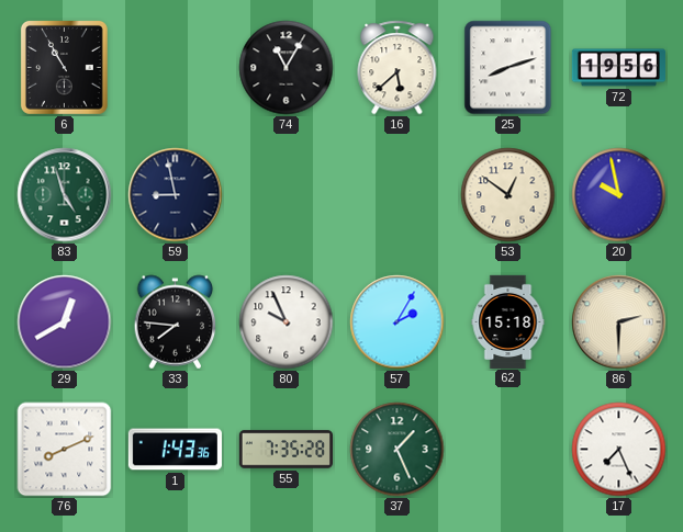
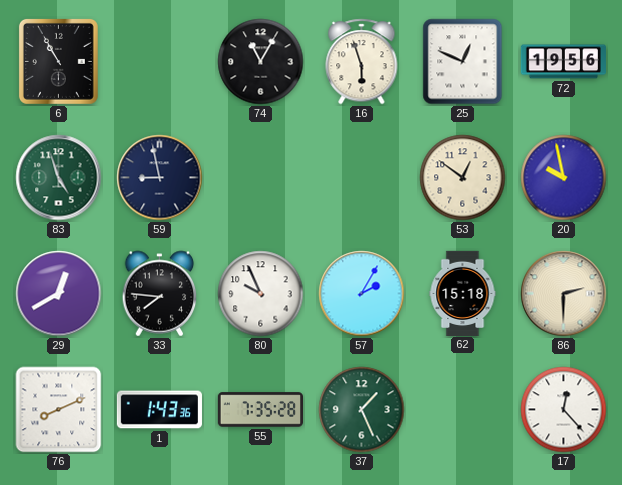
16: 5:38 -> 5:57 (362, 62)
25: 8:12 -> 12:49 (463, 62)
17: 7:26 -> 12:23 (564, 410)
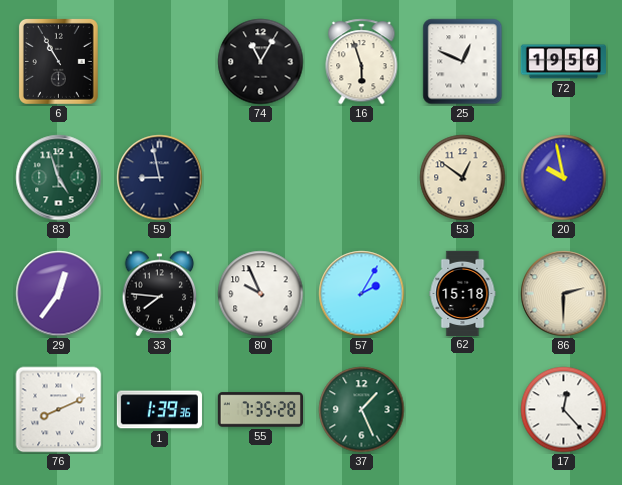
29: 12:40 -> 12:36 (59, 294)
1: 1:43 -> 1:39 (159, 410)
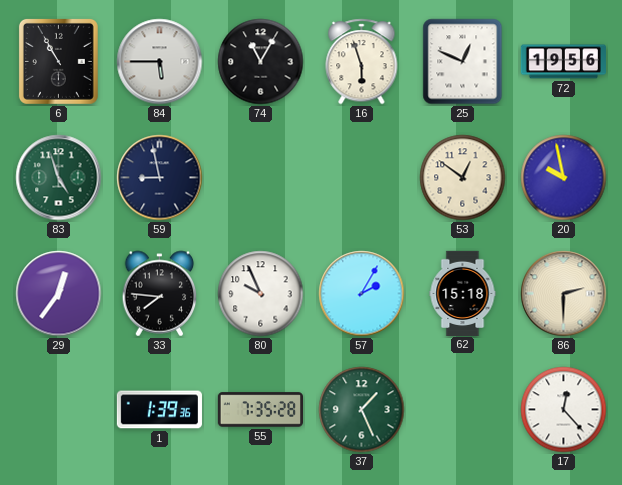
84: none -> 5:45 (160, 62)
76: 8:11 -> none (59, 410)
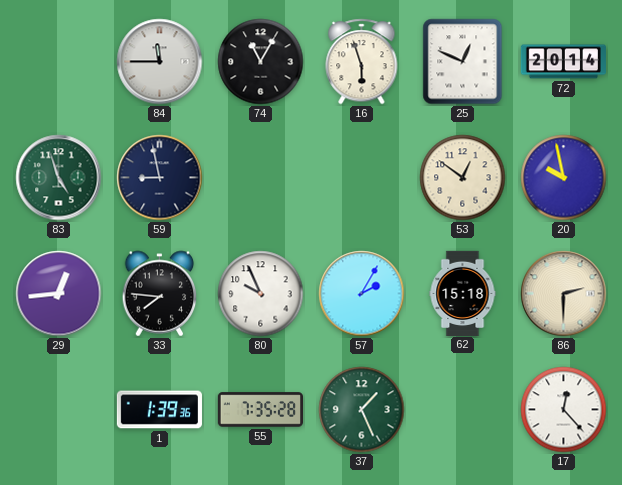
6: 10:55 -> none (58, 61)
84: 5:45 -> 11:45 (160, 62)
72: 19:56 -> 20:14 (563, 62)
29: 12:36 -> 12:44 (59, 294)
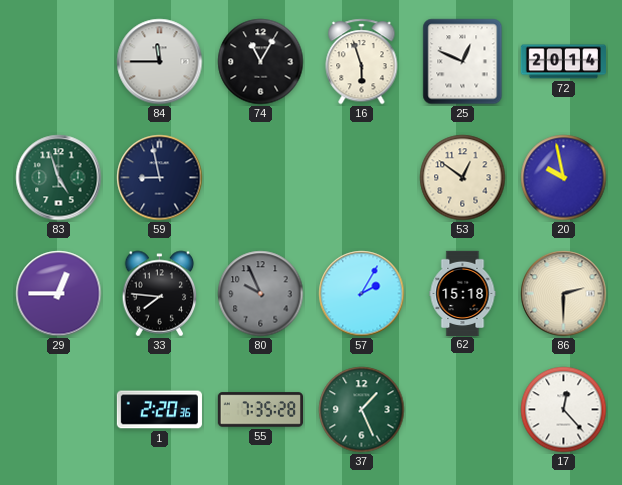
29: 12:44 -> 12:45 (59, 294)
80 dial: white -> grey (261, 294)
1: 1:39 -> 2:20 (159, 410)
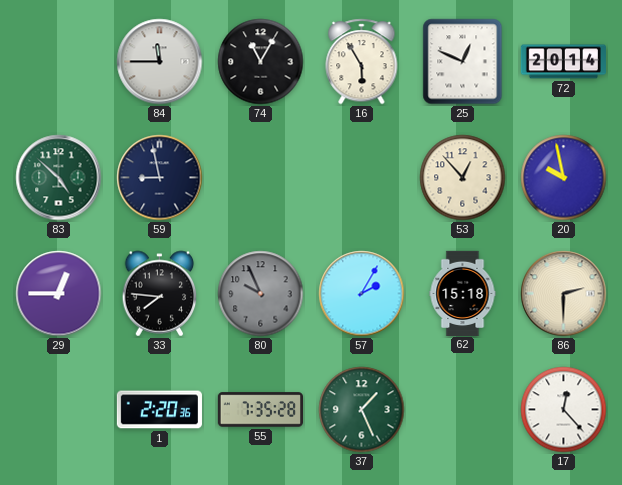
16: 5:57 -> 5:55 (362, 62)
83: 4:57 -> 4:52 (59, 178)
53: 12:51 -> 12:53 (463, 178)
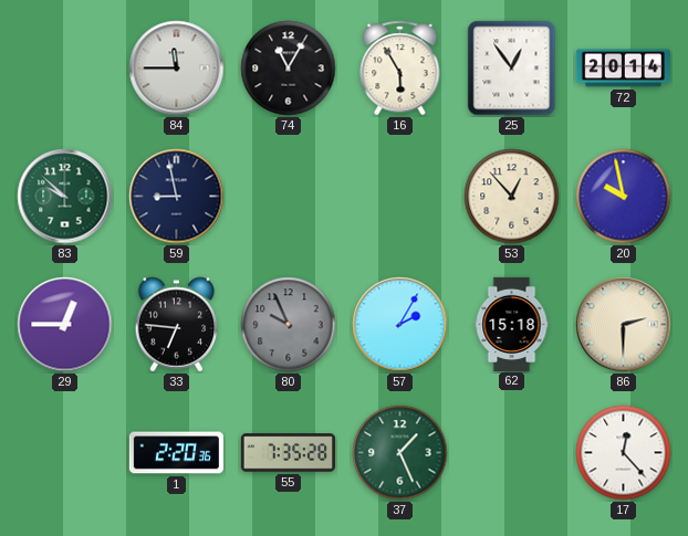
25: 12:49 -> 12:54 (512, 69)
83: 4:52 -> 9:52 (65, 197)
33: 7:46 -> 6:46 (177, 325)
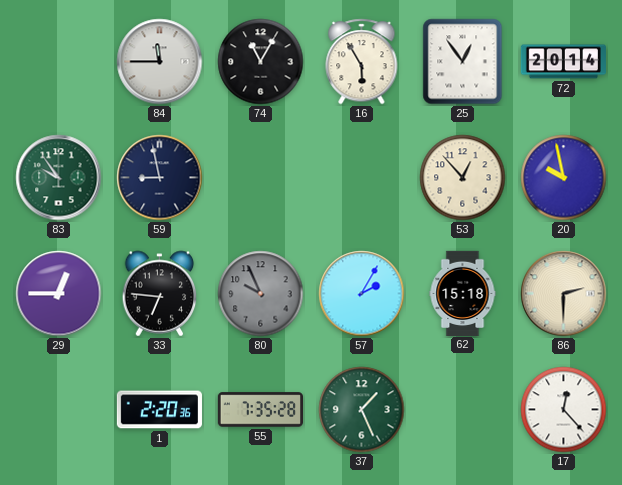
83: 9:52 -> 9:54 (59, 178)
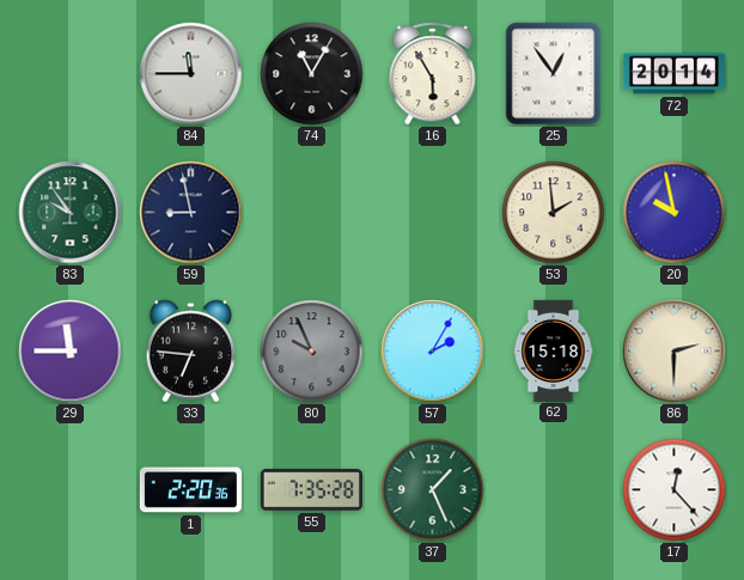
53: 12:53 -> 1:59 (554, 213)
29: 12:45 -> 11:45 (71, 352)
